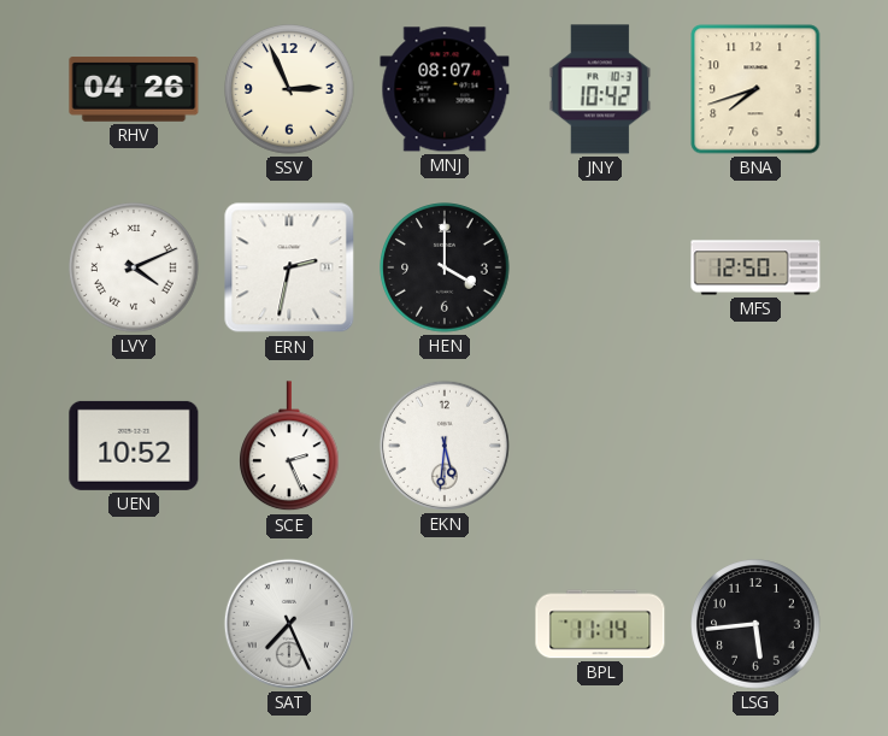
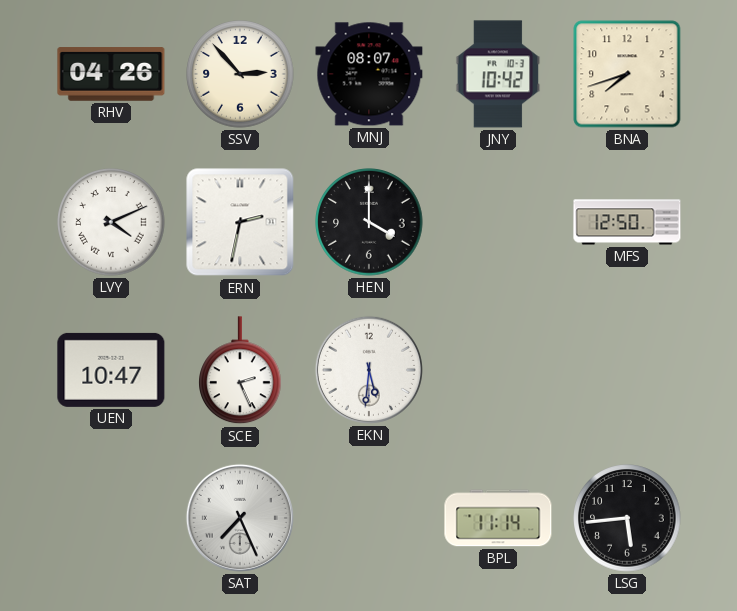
SSV: 2:56 -> 2:53 (240, 74)
UEN: 10:52 -> 10:47 (111, 370)
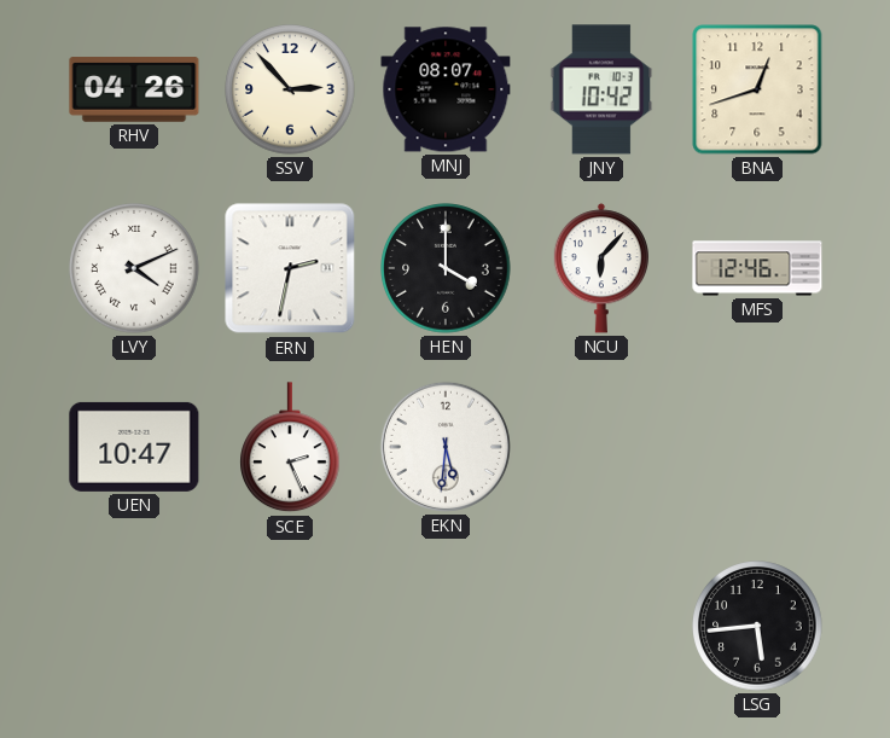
BNA: 7:42 -> 12:42 (757, 89)
NCU: none -> 6:07 (600, 268)
MFS: 12:50 -> 12:46 (757, 268)
SAT: 7:26 -> none (240, 518)
BPL: 11:14 -> none (498, 518)
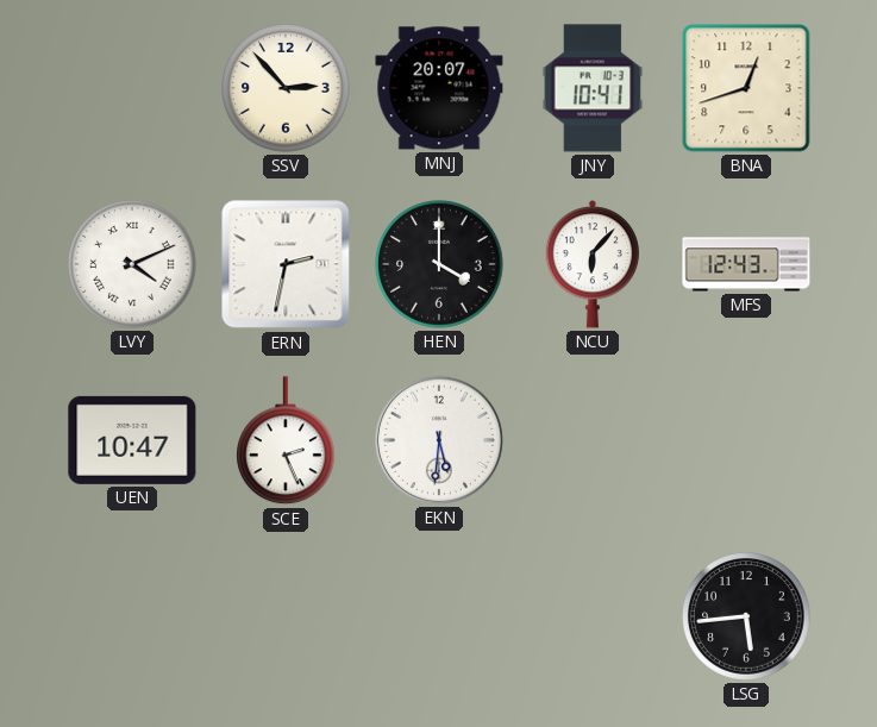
RHV: 04:26 -> none (134, 89)
MNJ: 08:07 -> 20:07 (439, 88)
JNY: 10:42 -> 10:41 (593, 88)
MFS: 12:46 -> 12:43 (746, 264)
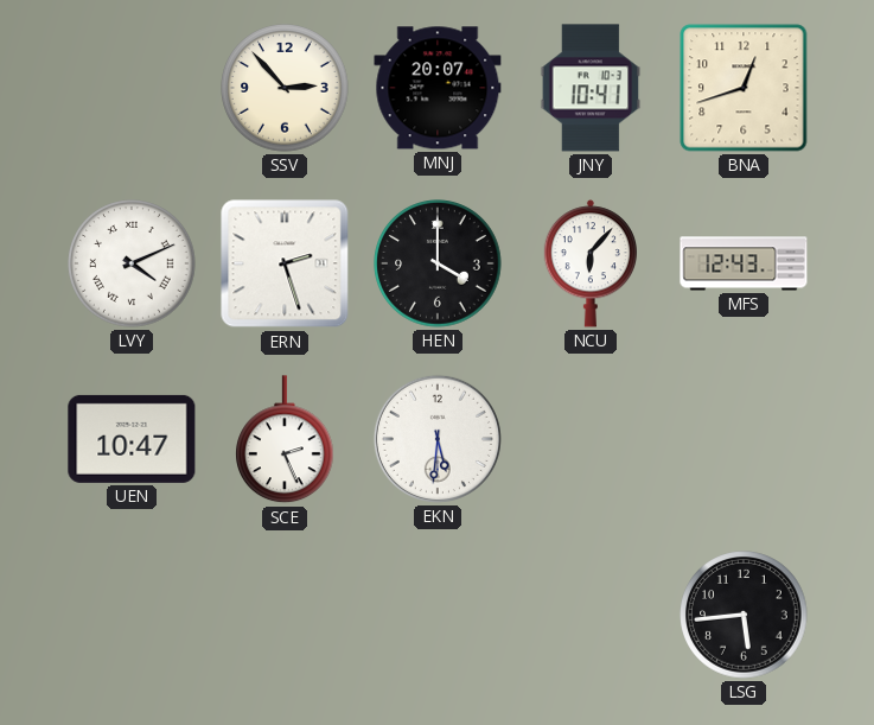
ERN: 2:32 -> 2:27 (285, 263)
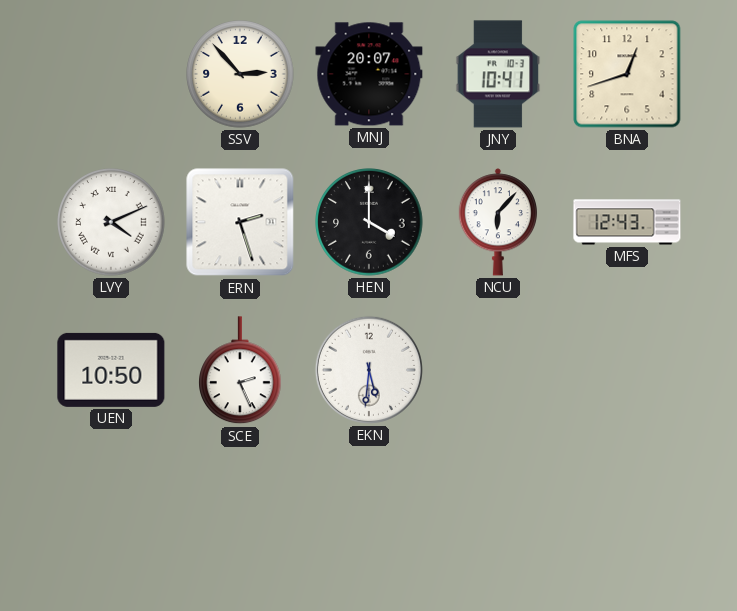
UEN: 10:47 -> 10:50 (111, 370)
LSG: 5:44 -> none (744, 615)
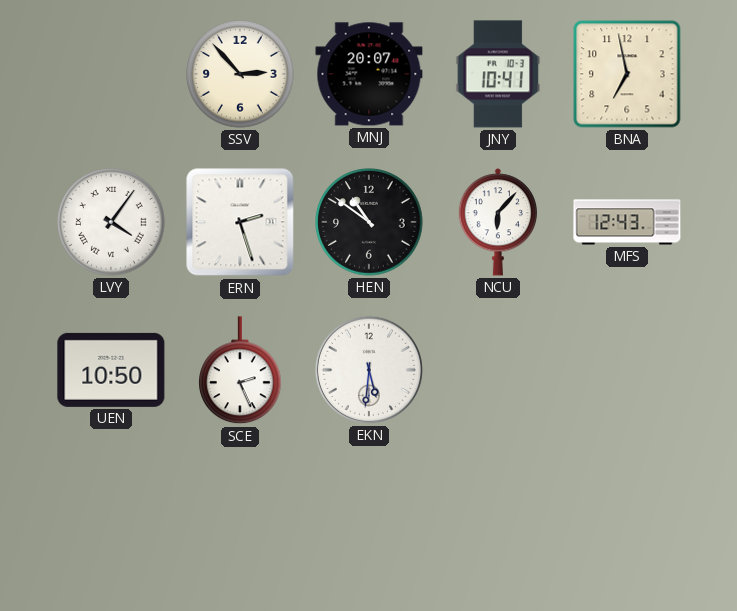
BNA: 12:42 -> 6:58 (627, 74)
LVY: 4:11 -> 4:06 (111, 222)
HEN: 4:00 -> 10:51 (369, 222)
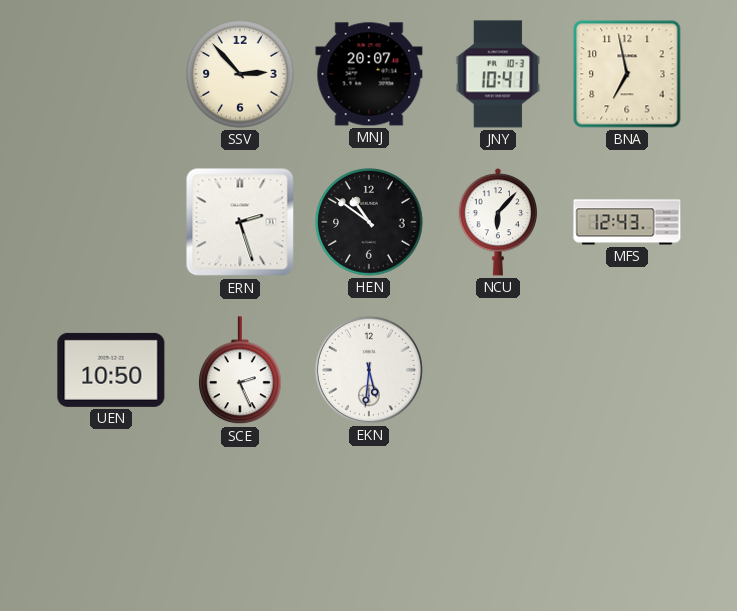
LVY: 4:06 -> none (111, 222)
